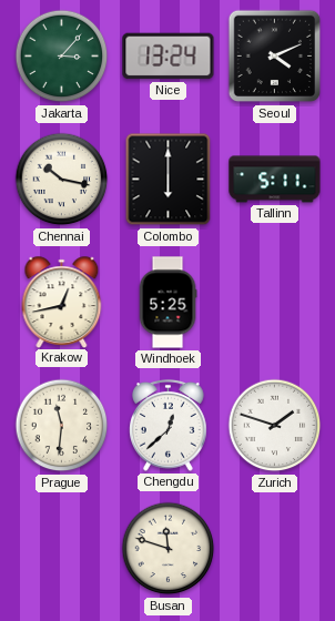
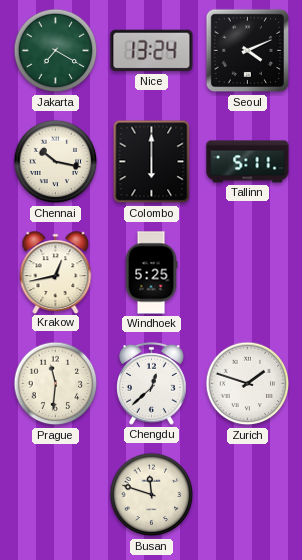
Jakarta: 3:07 -> 7:20 (56, 51)
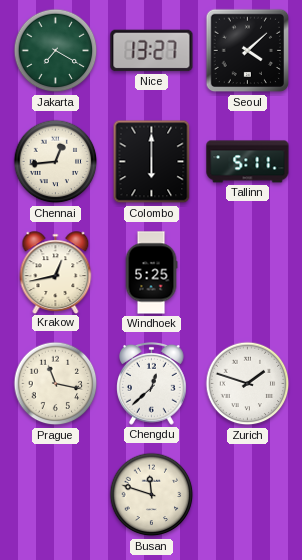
Nice: 13:24 -> 13:27 (152, 51)
Seoul: 4:11 -> 4:08 (248, 51)
Chennai: 10:17 -> 12:44 (56, 162)
Prague: 11:31 -> 11:17 (56, 384)
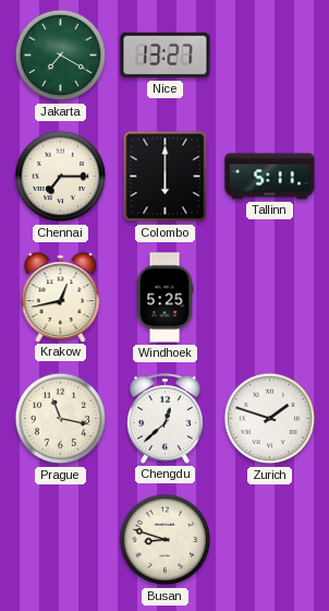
Seoul: 4:08 -> none (248, 51)
Chennai: 12:44 -> 7:15 (61, 177)
Busan: 11:48 -> 8:48 (166, 540)
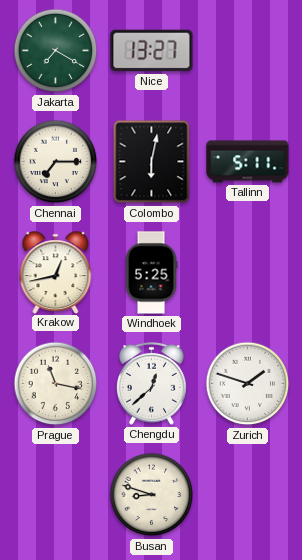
Colombo: 6:00 -> 6:02 (152, 162)
